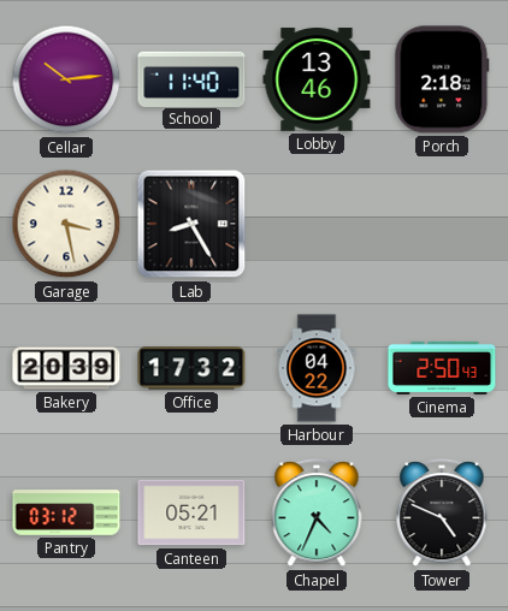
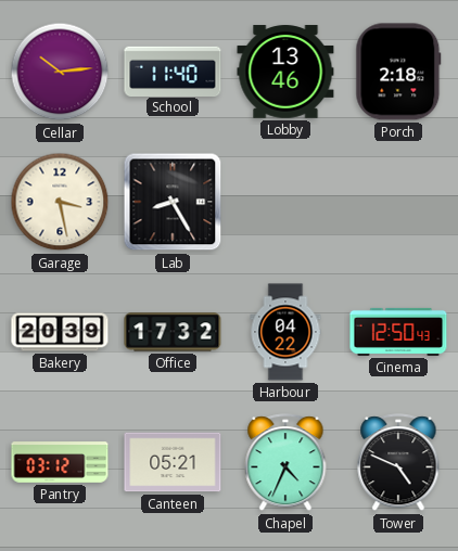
Cinema: 2:50 -> 12:50 (398, 332)
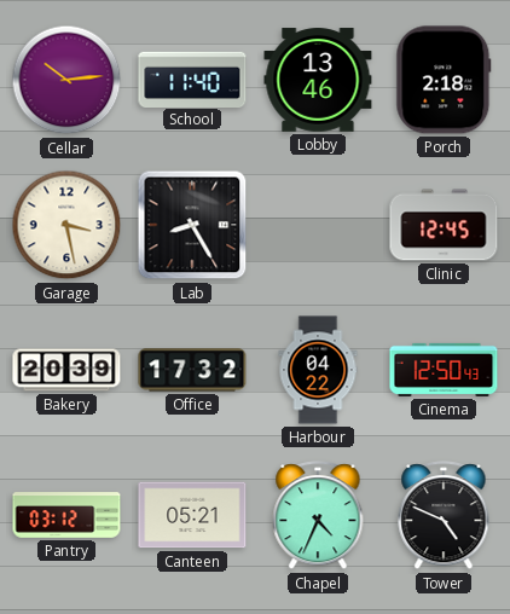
Clinic: none -> 12:45 (444, 225)
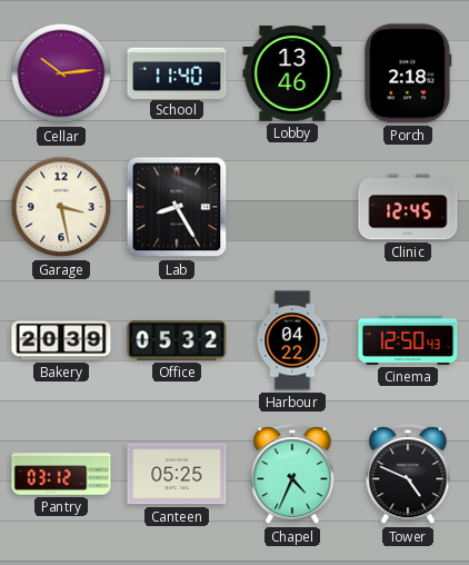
Office: 17:32 -> 05:32 (177, 340)
Canteen: 05:21 -> 05:25 (177, 474)
